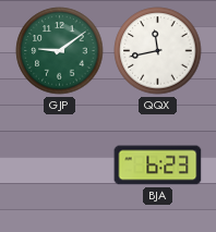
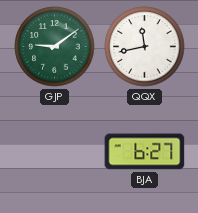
BJA: 6:23 -> 6:27 (145, 152)
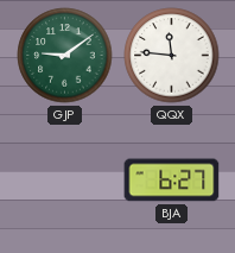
QQX: 11:43 -> 11:46 (172, 56)
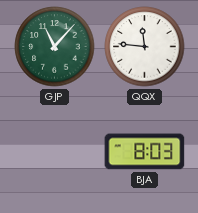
GJP: 9:09 -> 11:07 (55, 47)
BJA: 6:27 -> 8:03 (145, 152)
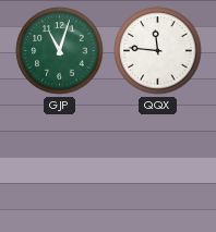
GJP: 11:07 -> 11:03 (60, 51)
BJA: 8:03 -> none (145, 152)
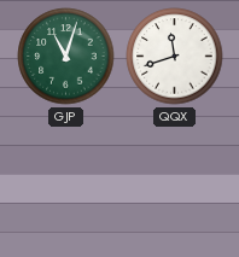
QQX: 11:46 -> 11:42 (175, 57)
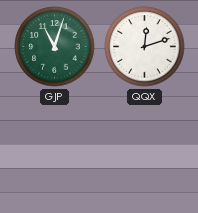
QQX: 11:42 -> 12:12 (145, 47)
